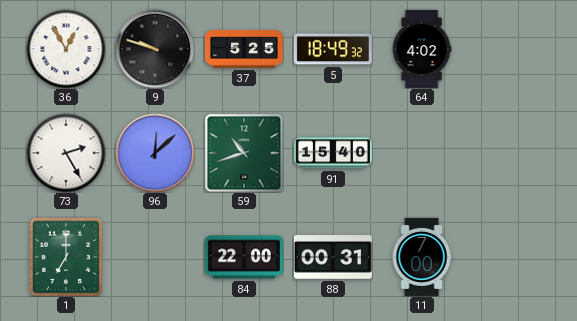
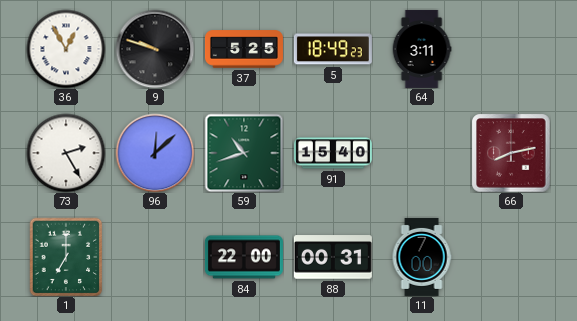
5: 18:49:32 -> 18:49:23 (333, 49)
64: 4:02 -> 3:11 (422, 49)
66: none -> 8:13 (511, 153)
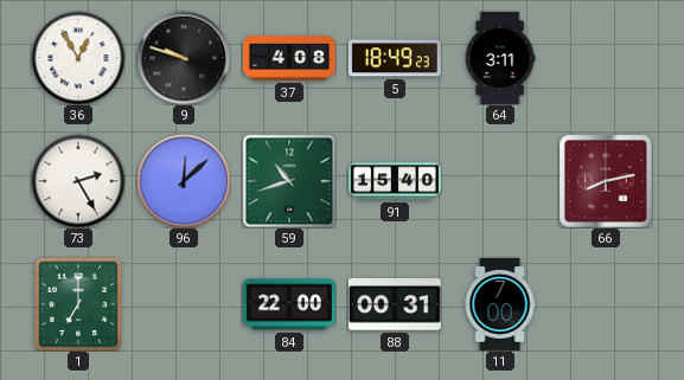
37: 5:25 -> 4:08 (289, 58)
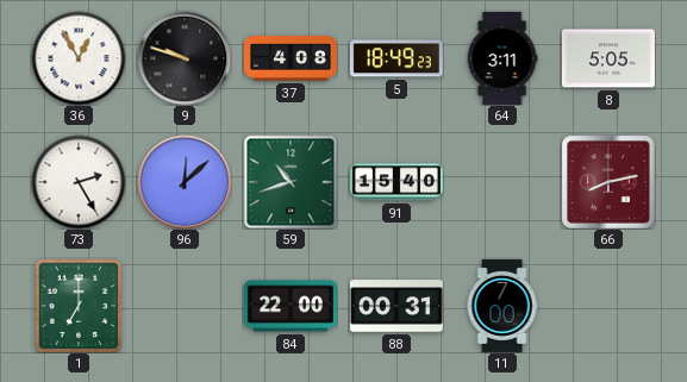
8: none -> 5:05 (608, 58)
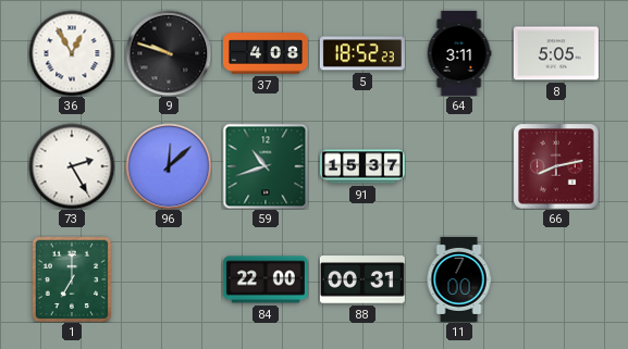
5: 18:49 -> 18:52 (362, 53)
91: 15:40 -> 15:37 (362, 166)
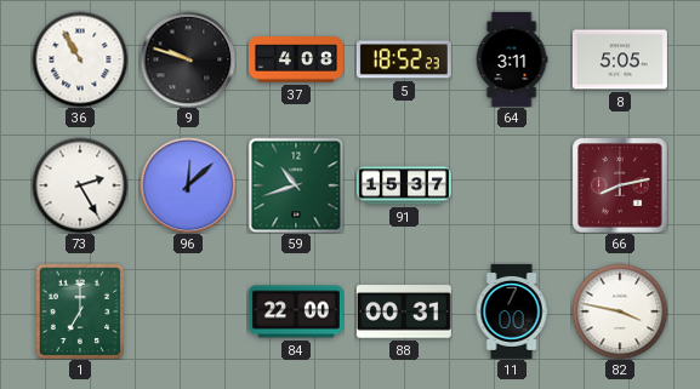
36: 12:55 -> 10:55 (80, 59)
82: none -> 3:47 (620, 311)
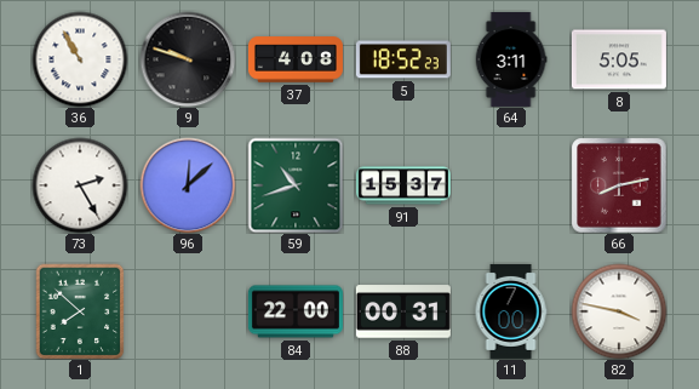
1: 7:00 -> 7:52 (80, 311)
